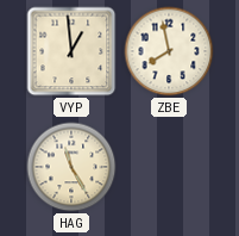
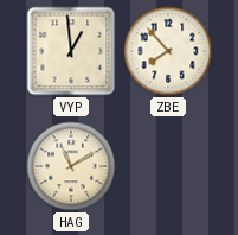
ZBE: 7:58 -> 7:53 (168, 51)
HAG: 11:25 -> 11:10 (71, 166)
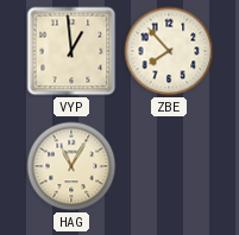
HAG: 11:10 -> 11:05 (71, 166)
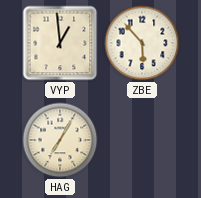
ZBE: 7:53 -> 5:53 (142, 43)
HAG: 11:05 -> 7:05 (60, 140)
